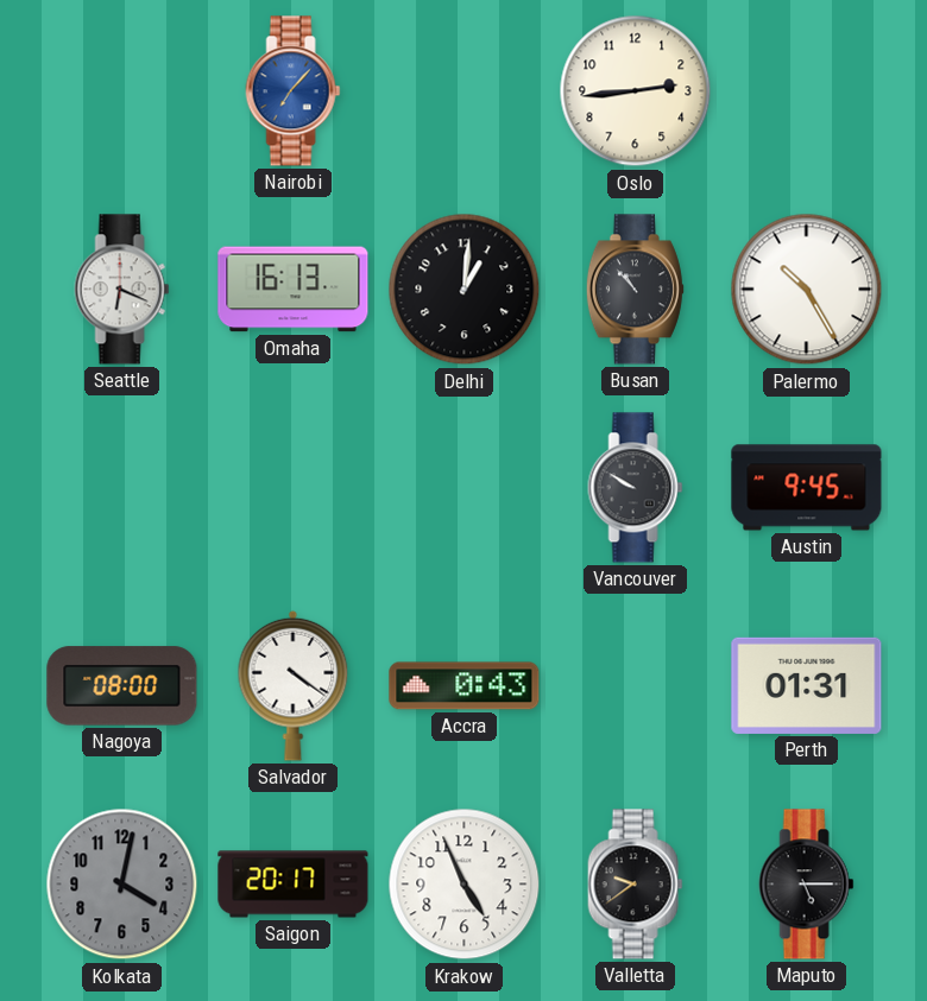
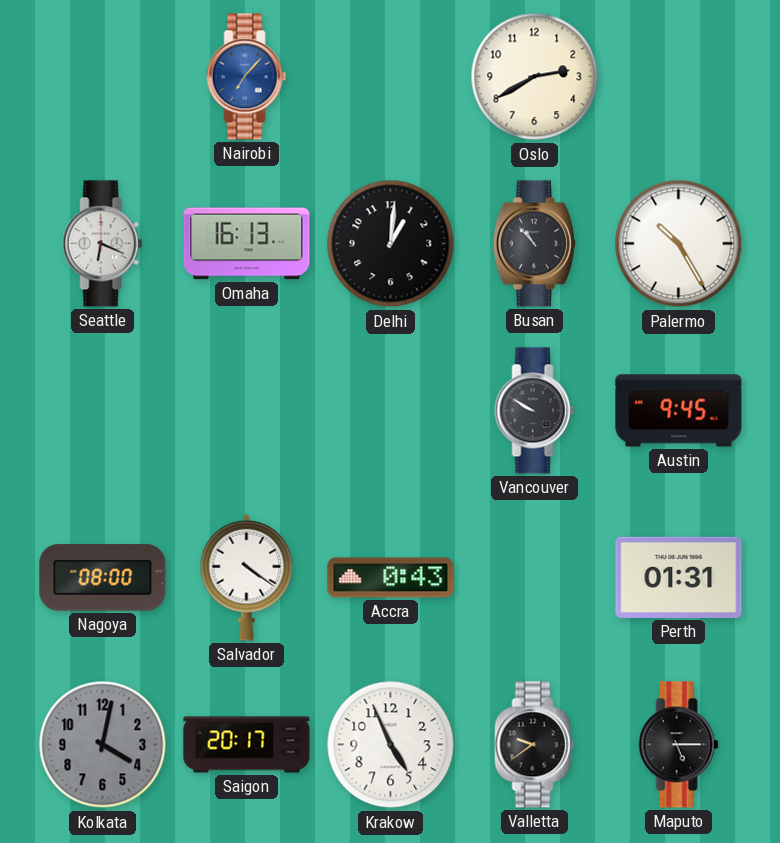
Oslo: 2:44 -> 2:40 (535, 77)
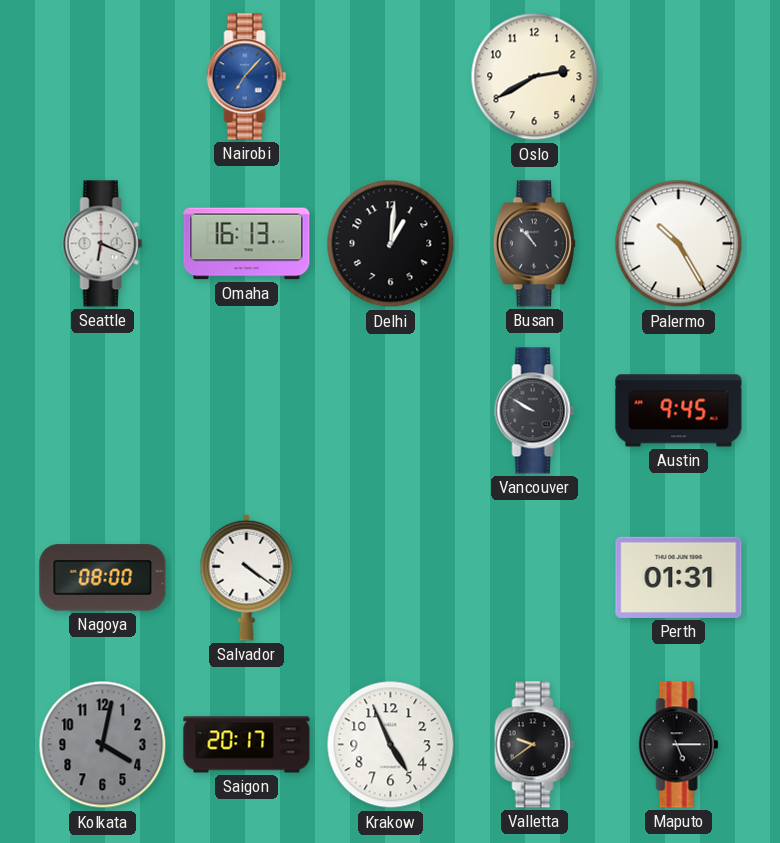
Accra: 0:43 -> none (391, 578)
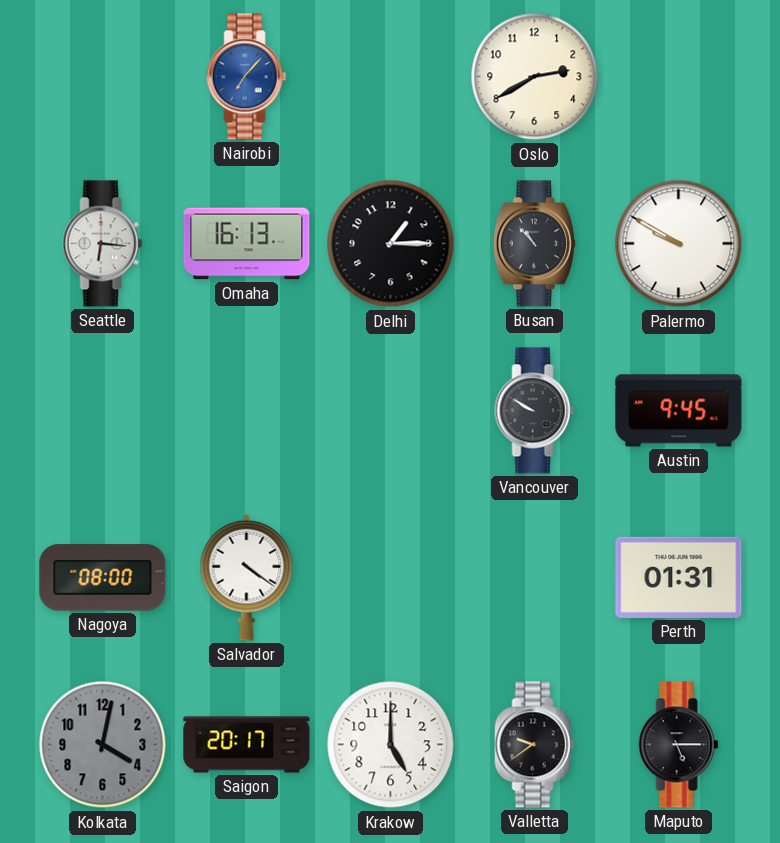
Seattle: 6:19 -> 6:16 (103, 244)
Delhi: 1:01 -> 1:15 (391, 244)
Palermo: 10:25 -> 9:50 (679, 244)
Krakow: 4:56 -> 5:00 (391, 745)
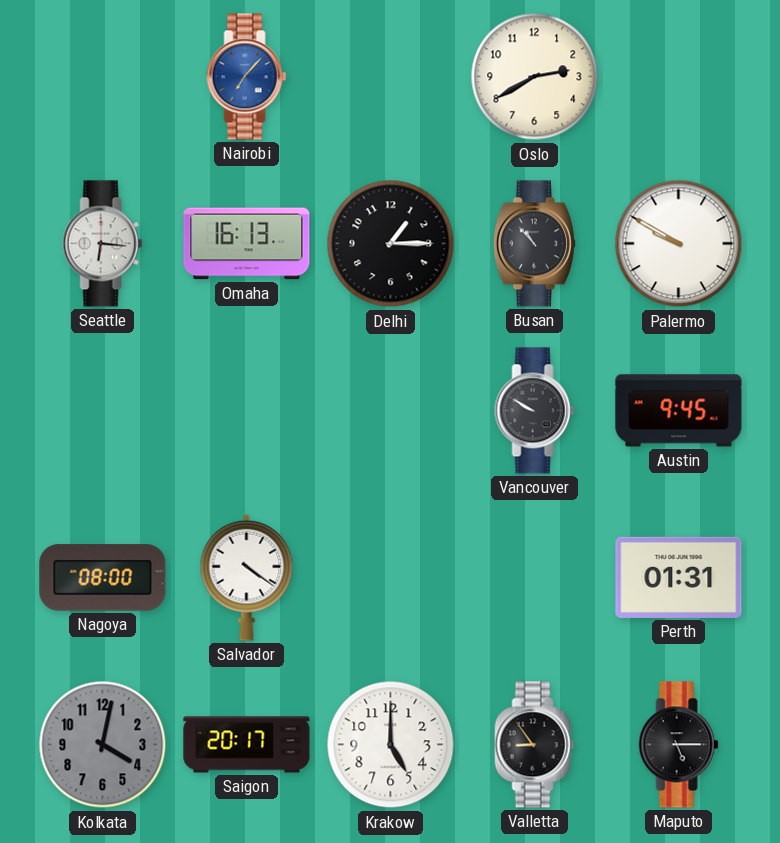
Valletta: 9:39 -> 8:54 (535, 745)
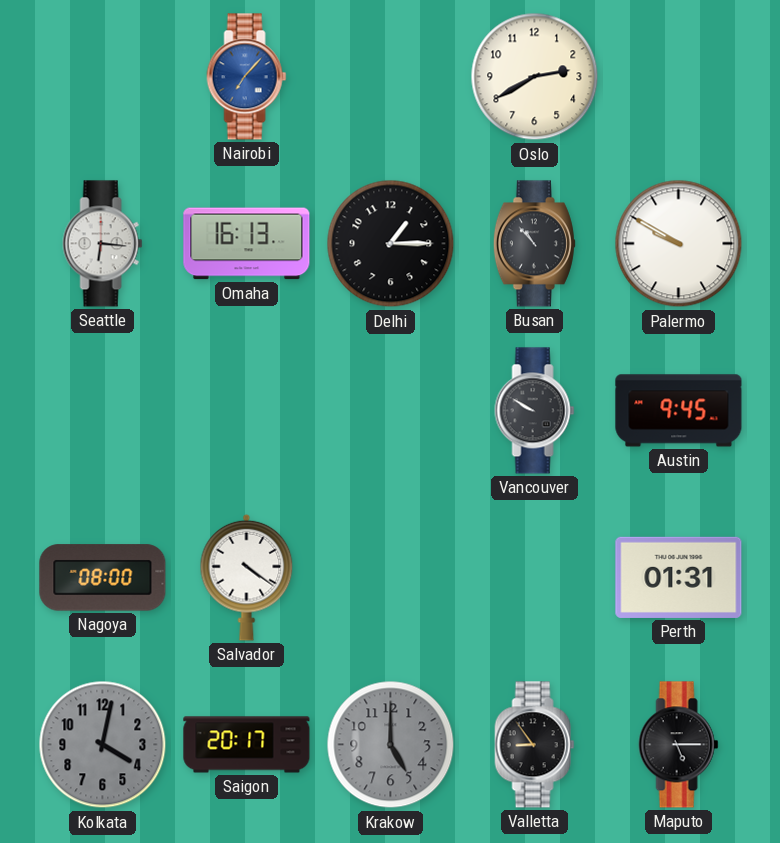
Krakow dial: white -> grey (391, 745)
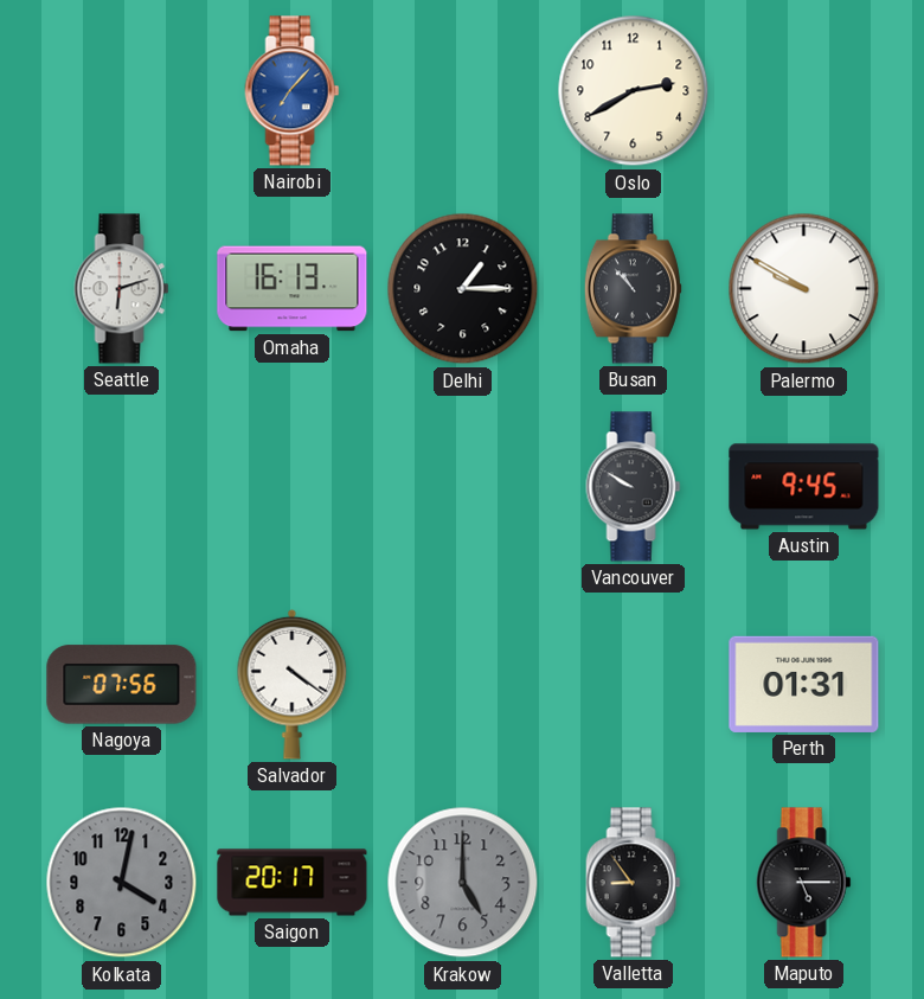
Seattle: 6:16 -> 6:12 (122, 289)
Nagoya: 08:00 -> 07:56 (122, 685)
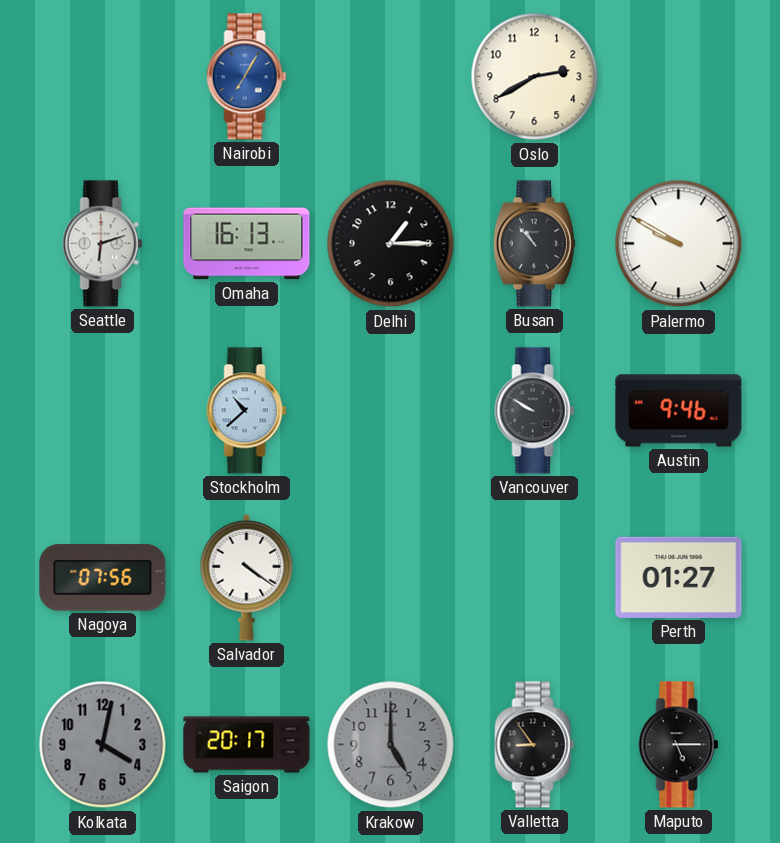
Nairobi: 7:07 -> 7:05 (247, 77)
Stockholm: none -> 10:38 (247, 411)
Austin: 9:45 -> 9:46 (679, 411)
Perth: 01:31 -> 01:27 (679, 577)
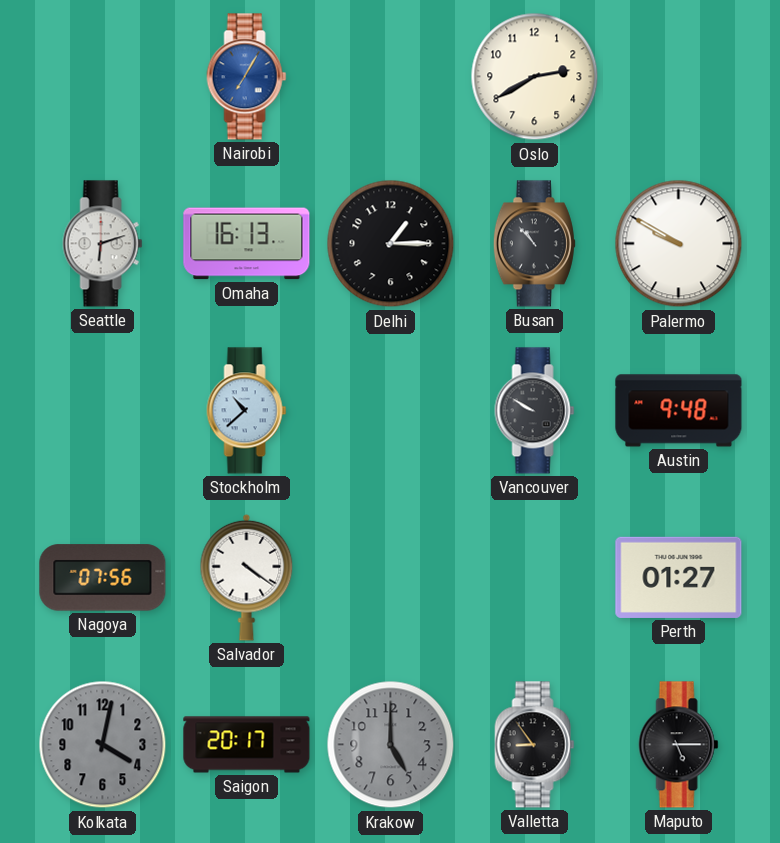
Austin: 9:46 -> 9:48 (679, 411)
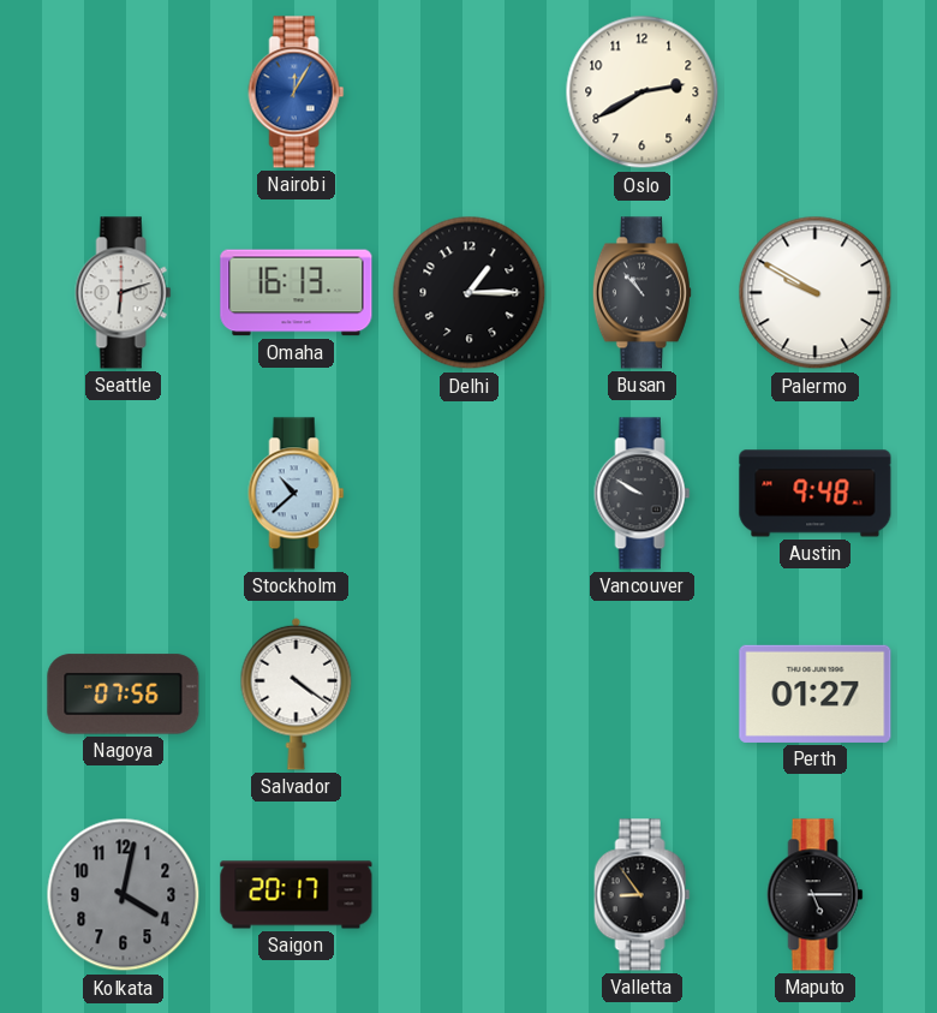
Nairobi: 7:05 -> 12:05 (297, 93)
Krakow: 5:00 -> none (391, 745)
